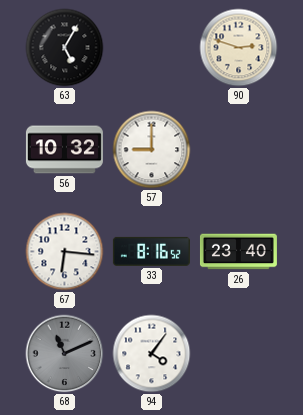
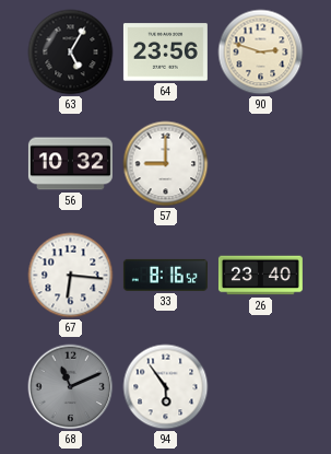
64: none -> 23:56 (165, 53)
94: 4:06 -> 5:54 (166, 387)
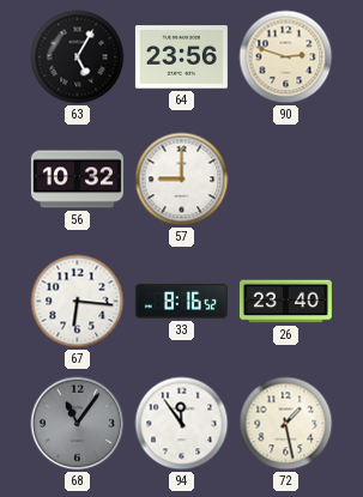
68: 11:11 -> 11:06 (78, 424)
94: 5:54 -> 11:54 (182, 424)
72: none -> 1:28 (286, 424)
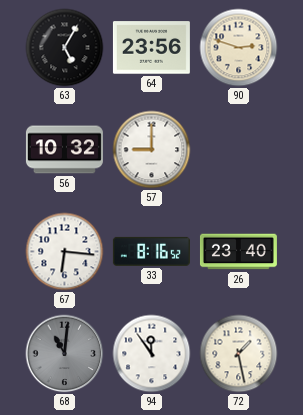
68: 11:06 -> 11:01 (65, 354)
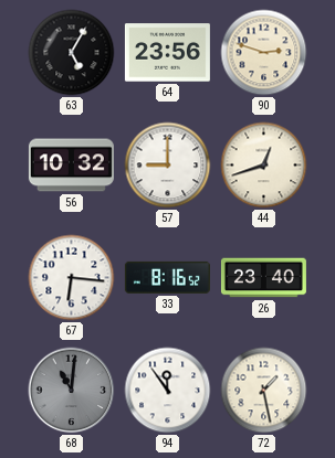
44: none -> 12:42 (264, 166)
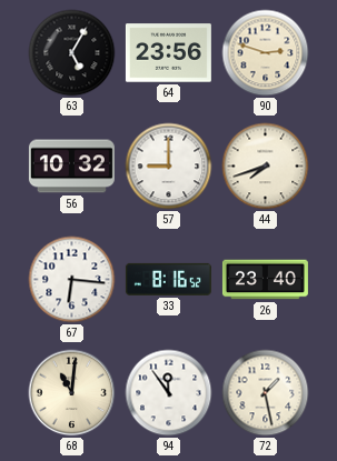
44: 12:42 -> 7:42 (266, 167)
68 dial: grey -> cream (72, 393)
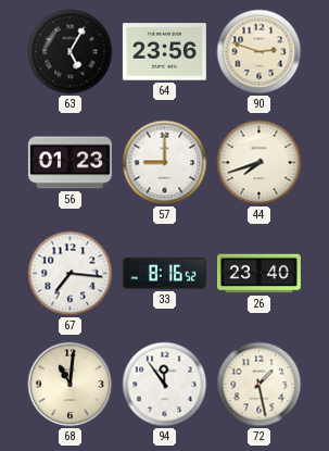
56: 10:32 -> 01:23 (69, 163)
67: 6:16 -> 7:16 (71, 274)
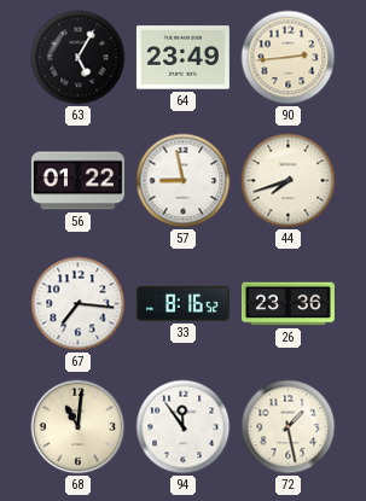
64: 23:56 -> 23:49 (182, 58)
90: 2:48 -> 2:44 (289, 58)
56: 01:23 -> 01:22 (77, 181)
57: 9:00 -> 8:58 (184, 181)
26: 23:40 -> 23:36 (287, 304)
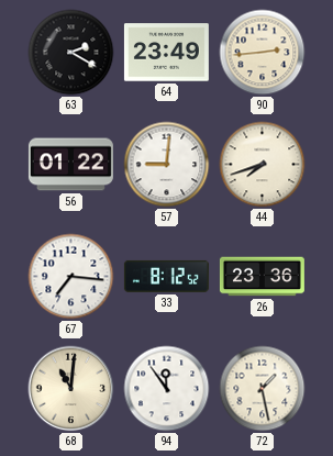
63: 5:05 -> 2:20 (71, 53)
57: 8:58 -> 9:01 (167, 165)
33: 8:16 -> 8:12 (166, 276)
